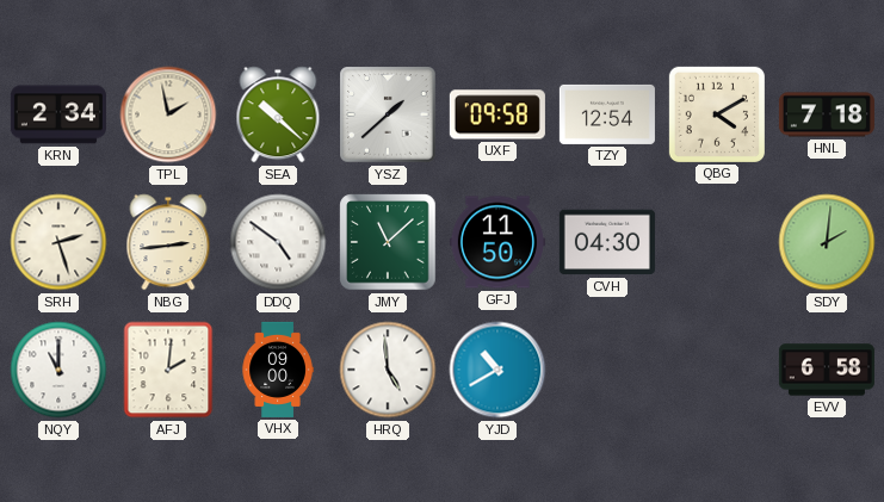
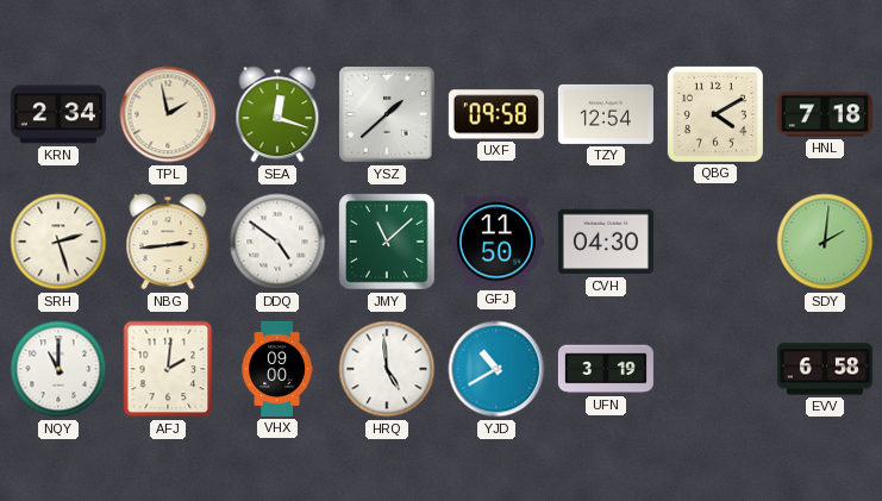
SEA: 10:22 -> 12:18 (277, 114)
UFN: none -> 3:19 (606, 369)
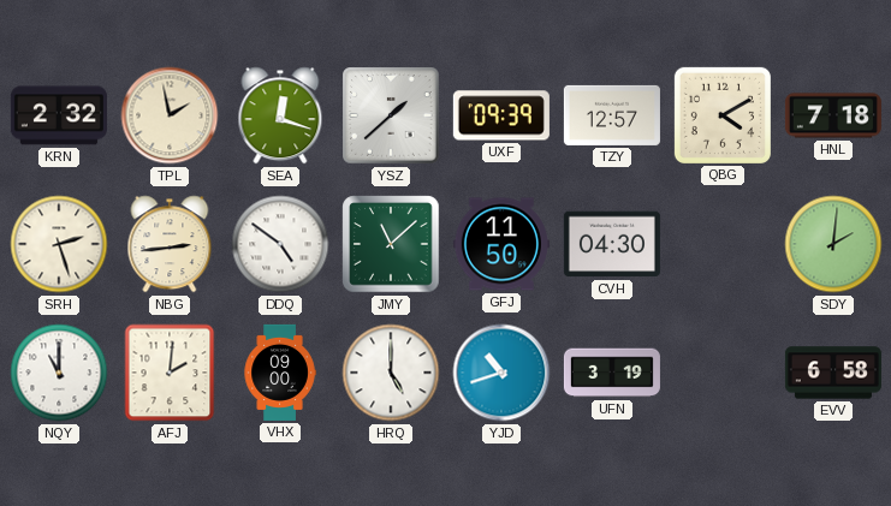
KRN: 2:34 -> 2:32 (59, 115)
UXF: 09:58 -> 09:39 (501, 115)
TZY: 12:54 -> 12:57 (612, 115)
HRQ: 4:59 -> 5:00 (391, 373)
YJD: 10:40 -> 10:42 (501, 373)
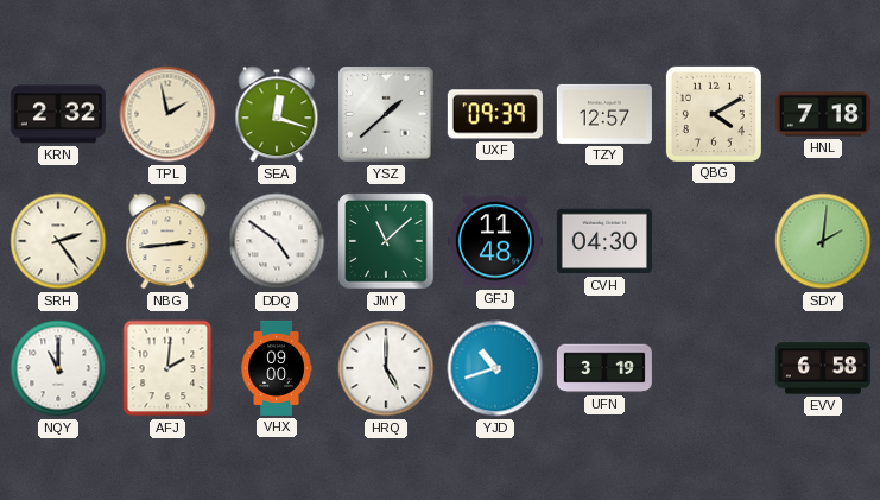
SRH: 2:27 -> 2:24 (58, 241)
GFJ: 11:50 -> 11:48 (495, 241)
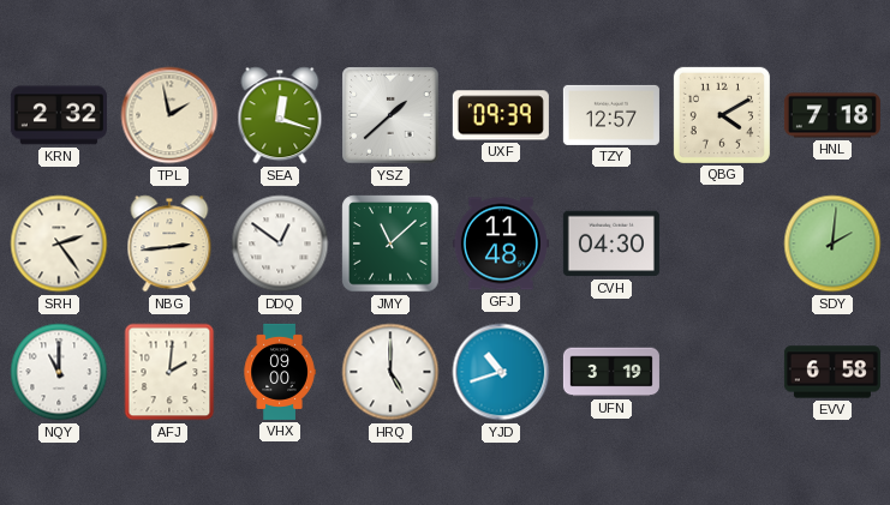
DDQ: 4:51 -> 12:51 (280, 244)
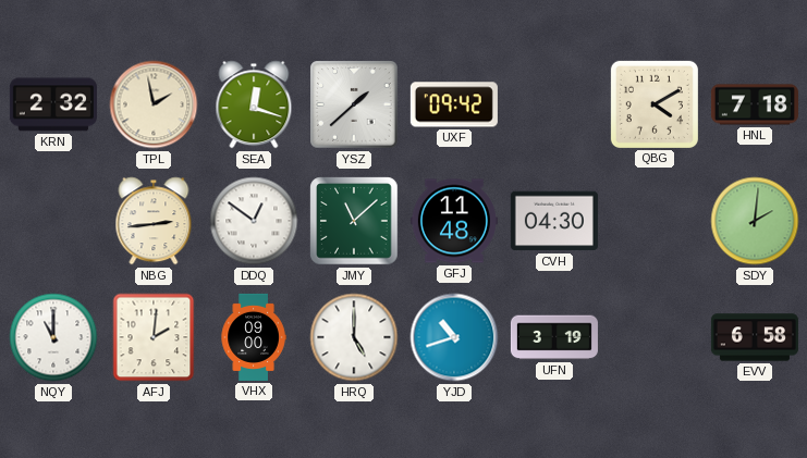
UXF: 09:39 -> 09:42 (454, 104)
TZY: 12:57 -> none (611, 115)
SRH: 2:24 -> none (59, 244)
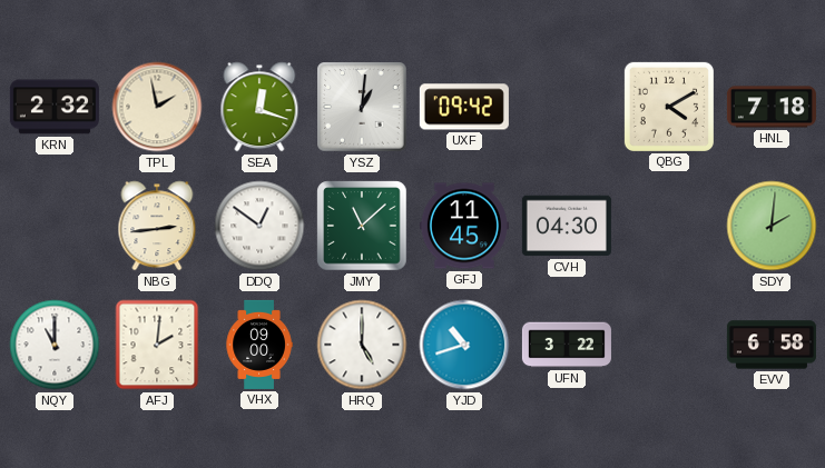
YSZ: 1:38 -> 1:01 (362, 107)
GFJ: 11:48 -> 11:45 (464, 226)
UFN: 3:19 -> 3:22 (567, 345)
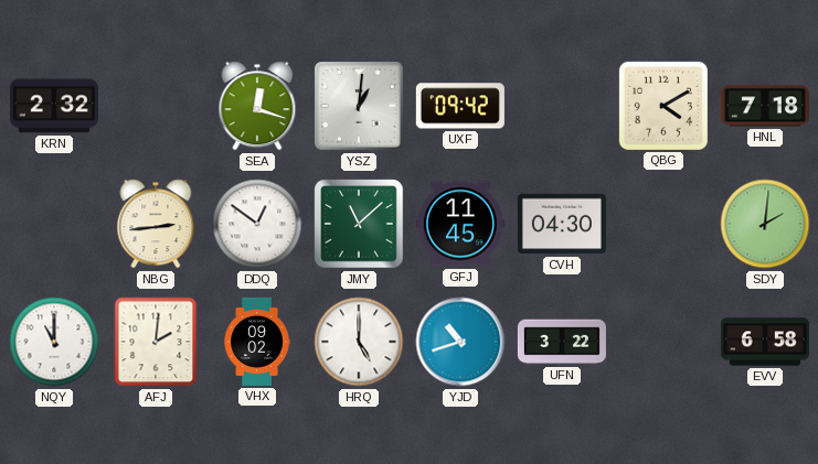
TPL: 1:58 -> none (157, 107)
VHX: 09:00 -> 09:02 (257, 342)
